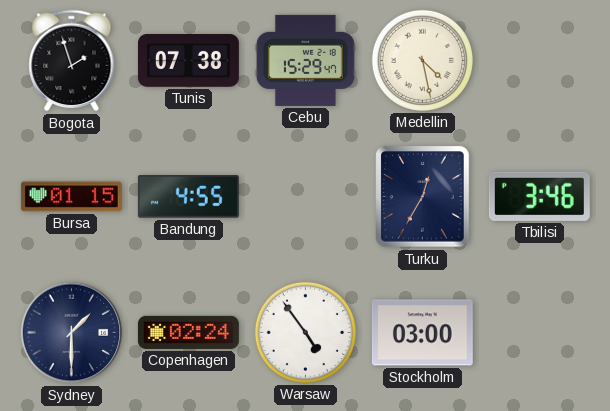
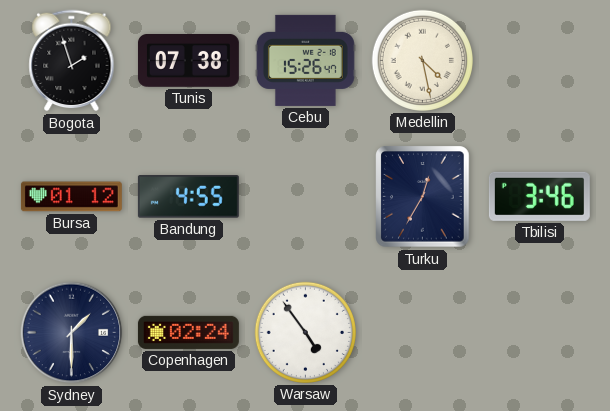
Cebu: 15:29 -> 15:26 (305, 60)
Bursa: 01:15 -> 01:12 (71, 197)
Stockholm: 03:00 -> none (422, 333)
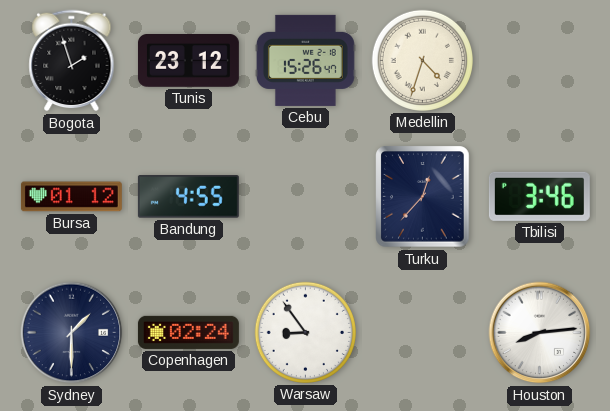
Tunis: 07:38 -> 23:12 (188, 61)
Medellin: 4:28 -> 4:33 (422, 60)
Turku: 12:35 -> 12:37 (423, 197)
Warsaw: 4:54 -> 8:54 (305, 332)
Houston: none -> 8:14 (540, 333)
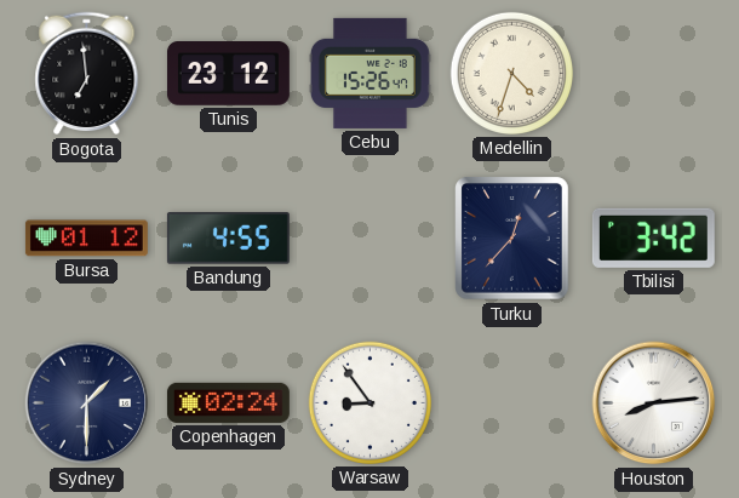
Bogota: 1:57 -> 6:59 (87, 74)
Tbilisi: 3:46 -> 3:42 (653, 237)
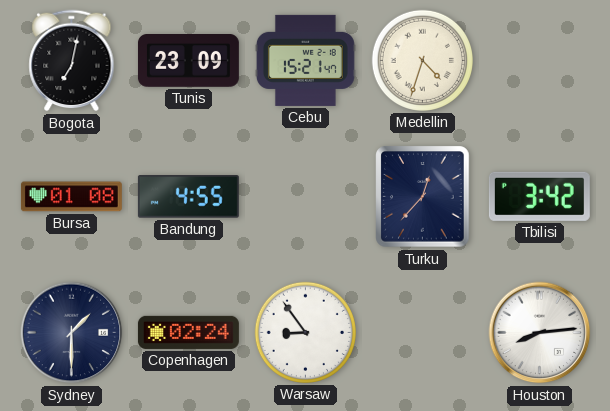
Bogota: 6:59 -> 7:02 (72, 61)
Tunis: 23:12 -> 23:09 (188, 61)
Cebu: 15:26 -> 15:21 (305, 60)
Bursa: 01:12 -> 01:08 (71, 197)
